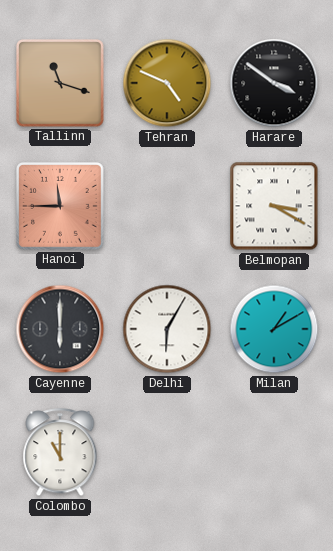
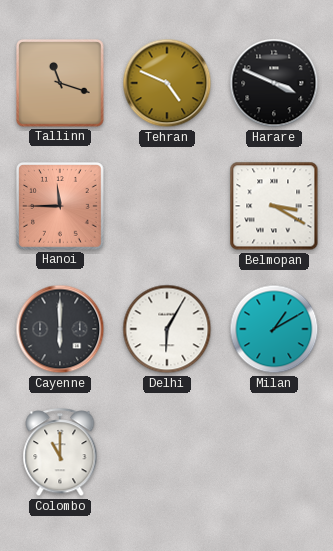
Harare: 3:51 -> 3:49 (274, 83)
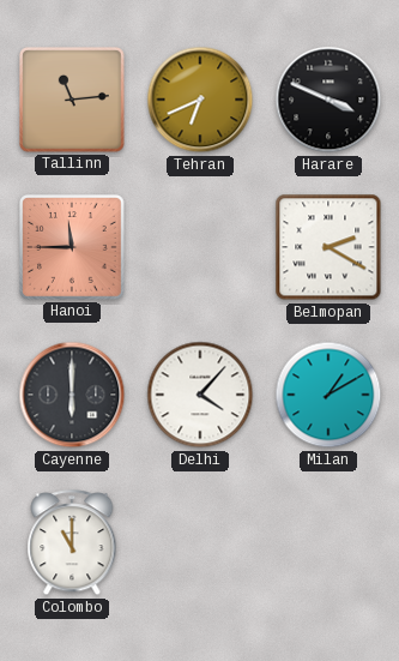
Tallinn: 11:18 -> 11:14 (73, 101)
Tehran: 4:49 -> 6:41 (200, 100)
Belmopan: 3:20 -> 2:20 (328, 247)
Delhi: 6:05 -> 4:07 (200, 395)
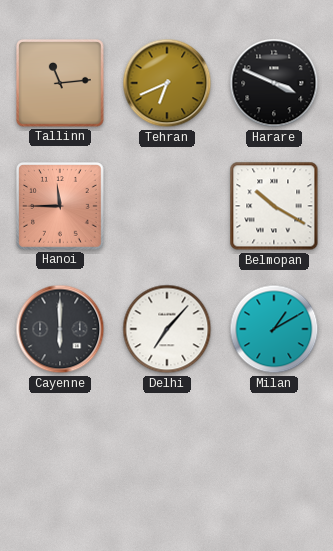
Belmopan: 2:20 -> 10:20 (274, 206)
Delhi: 4:07 -> 7:07 (167, 329)
Colombo: 11:00 -> none (72, 543)
